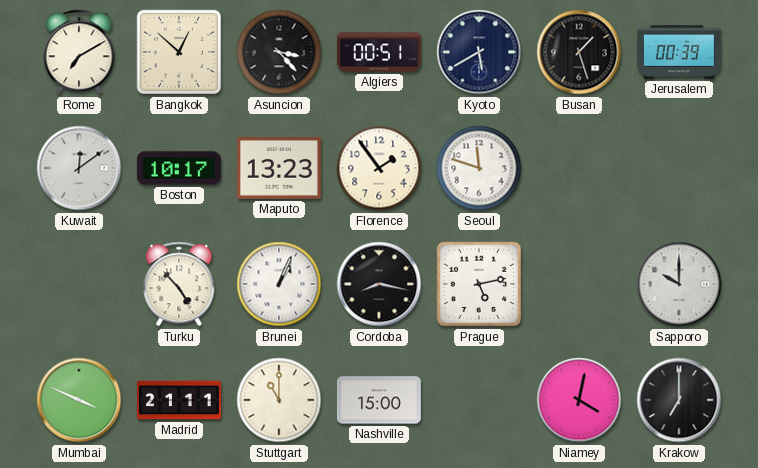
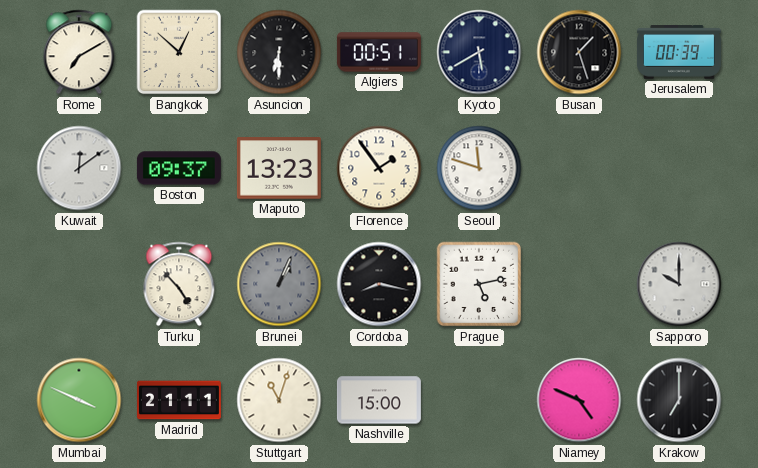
Asuncion: 3:23 -> 6:30 (279, 52)
Boston: 10:17 -> 09:37 (179, 168)
Brunei dial: white -> grey (279, 284)
Stuttgart: 11:00 -> 11:03 (279, 400)
Niamey: 4:02 -> 4:49 (579, 400)
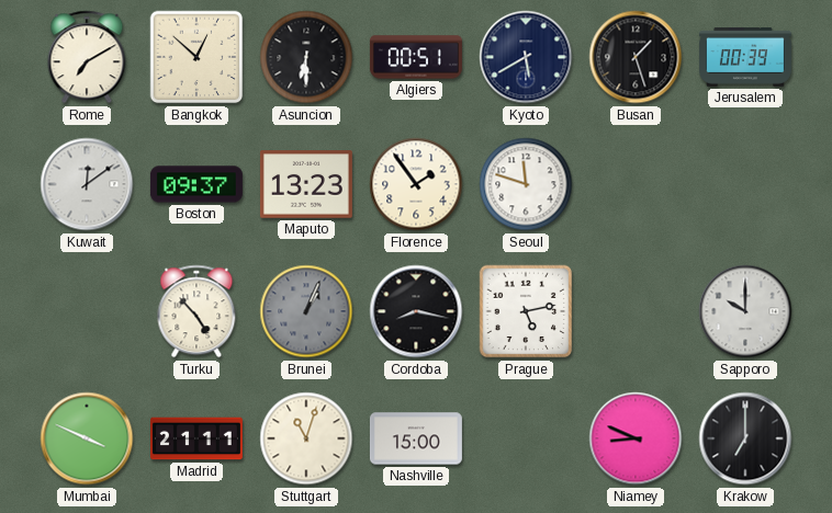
Niamey: 4:49 -> 8:49 (636, 438)
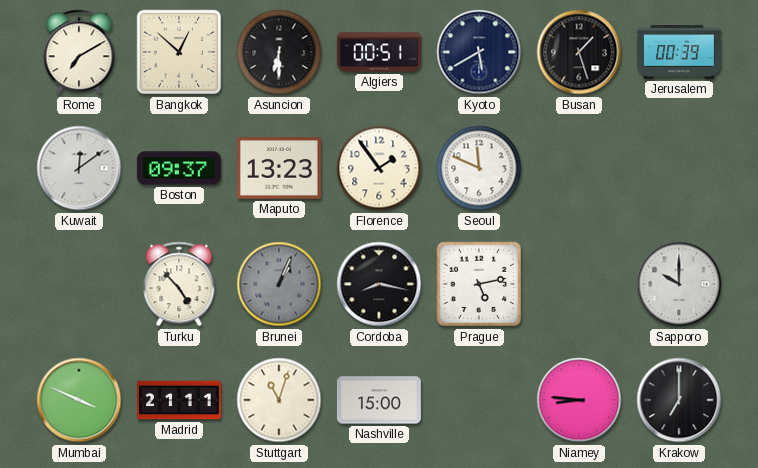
Seoul: 11:48 -> 11:49 (479, 168)
Niamey: 8:49 -> 8:46 (579, 400)
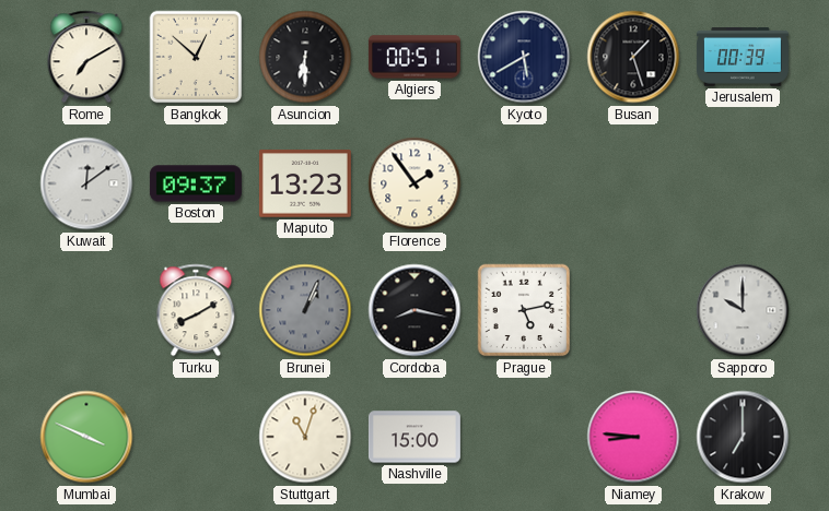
Seoul: 11:49 -> none (479, 168)
Turku: 4:53 -> 8:10 (196, 310)
Madrid: 21:11 -> none (179, 400)
